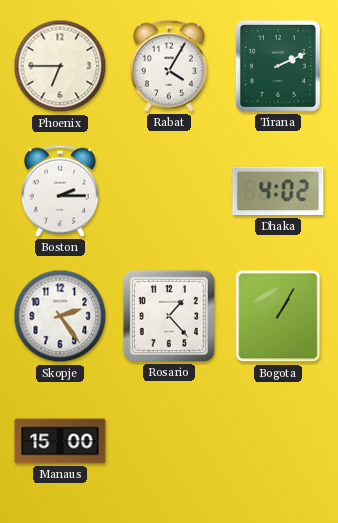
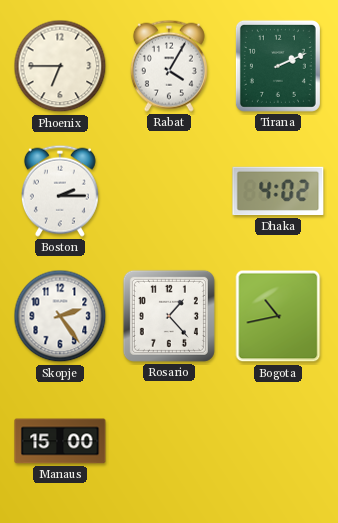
Bogota: 1:05 -> 10:43 (278, 316)
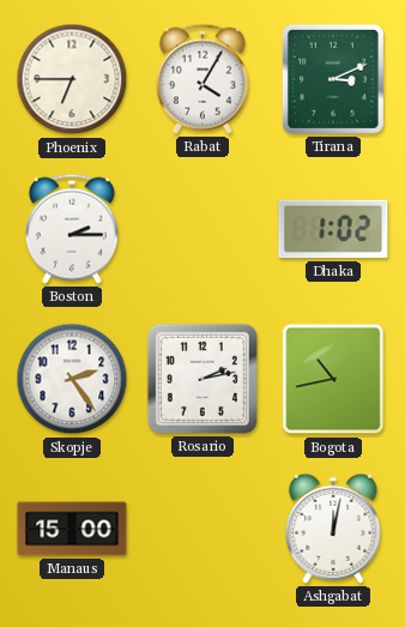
Tirana: 2:11 -> 3:11 (333, 79)
Dhaka: 4:02 -> 1:02 (333, 229)
Rosario: 1:23 -> 2:13 (202, 379)
Ashgabat: none -> 12:02 (333, 529)
